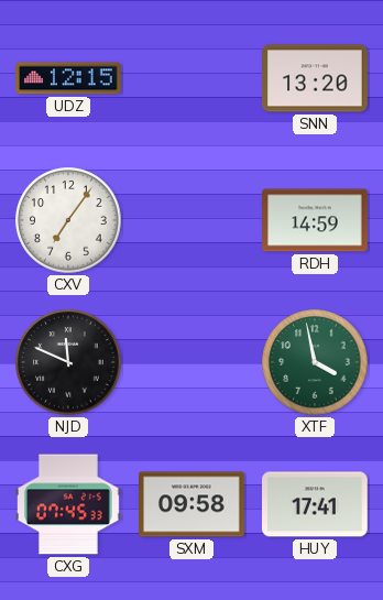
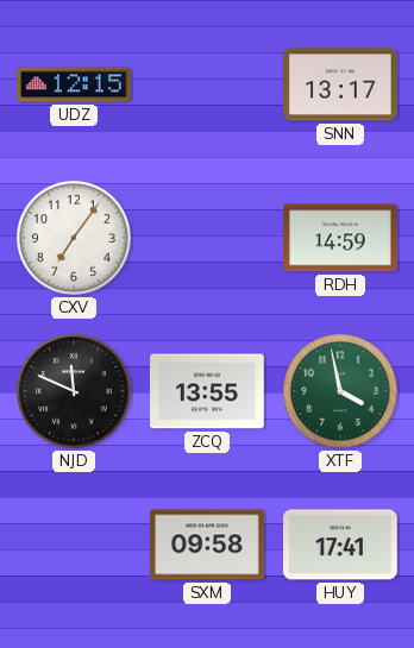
SNN: 13:20 -> 13:17 (341, 84)
ZCQ: none -> 13:55 (207, 391)
CXG: 07:45 -> none (69, 504)
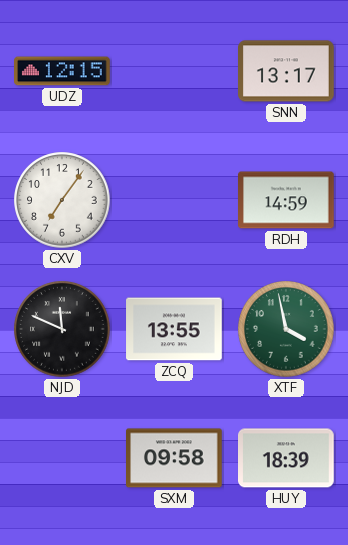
HUY: 17:41 -> 18:39 (287, 458)
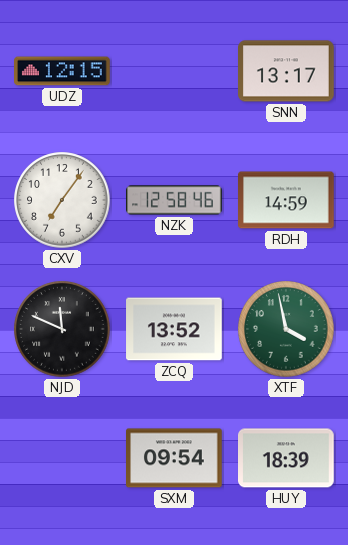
NZK: none -> 12:58 (174, 200)
ZCQ: 13:55 -> 13:52 (174, 329)
SXM: 09:58 -> 09:54 (175, 458)
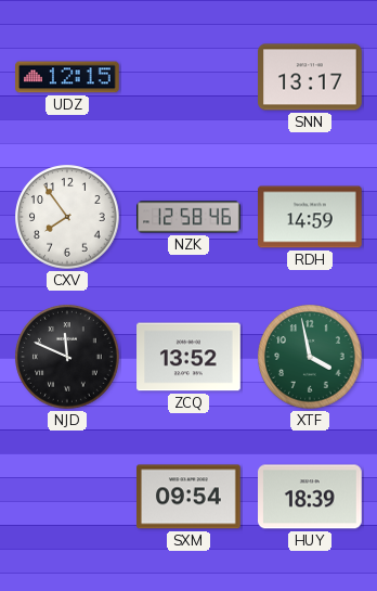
CXV: 7:06 -> 7:54 (67, 217)
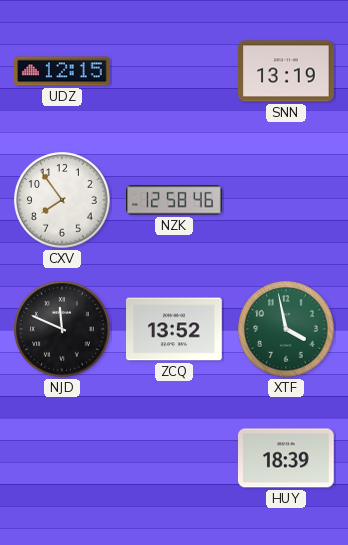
SNN: 13:17 -> 13:19 (287, 71)
RDH: 14:59 -> none (311, 217)
SXM: 09:54 -> none (190, 497)
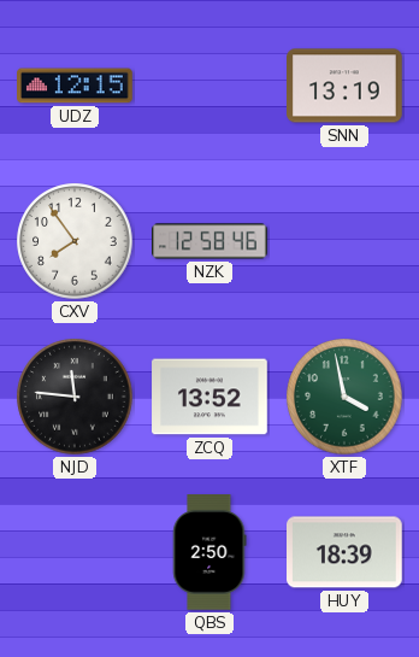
NJD: 11:49 -> 11:46 (75, 397)
QBS: none -> 2:50 (209, 552)
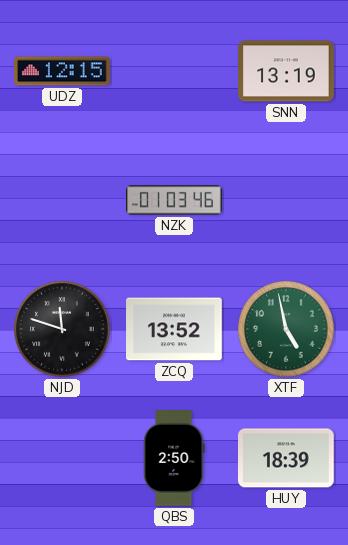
CXV: 7:54 -> none (75, 241)
NZK: 12:58 -> 01:03 (174, 200)
NJD: 11:46 -> 11:48 (62, 329)
XTF: 3:58 -> 4:58 (286, 329)
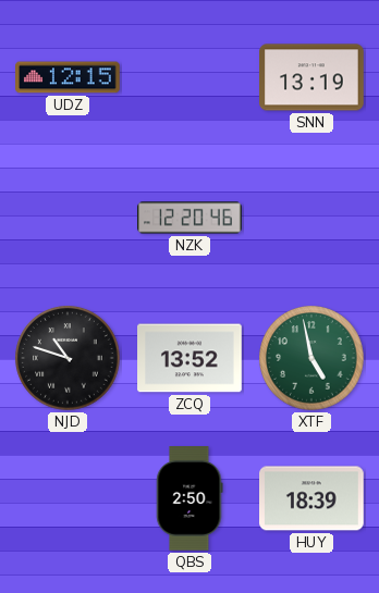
NZK: 01:03 -> 12:20 (189, 218)
NJD: 11:48 -> 10:48 (68, 358)
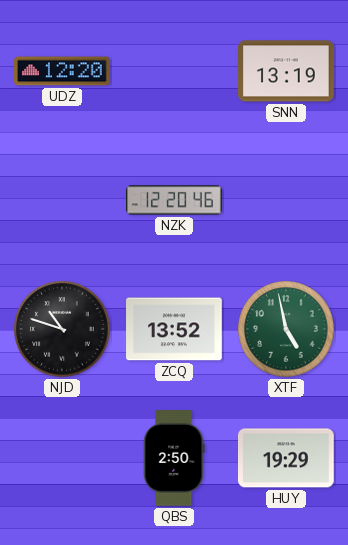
UDZ: 12:15 -> 12:20 (62, 71)
HUY: 18:39 -> 19:29 (287, 458)
